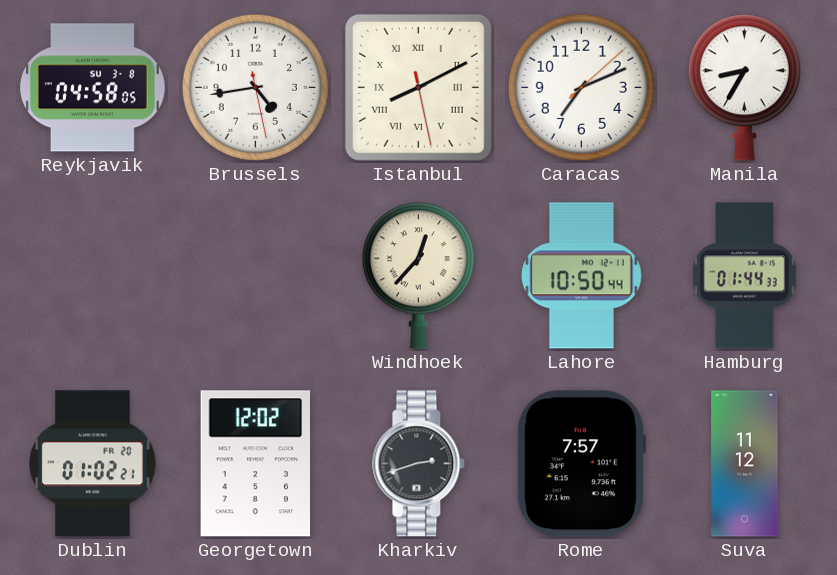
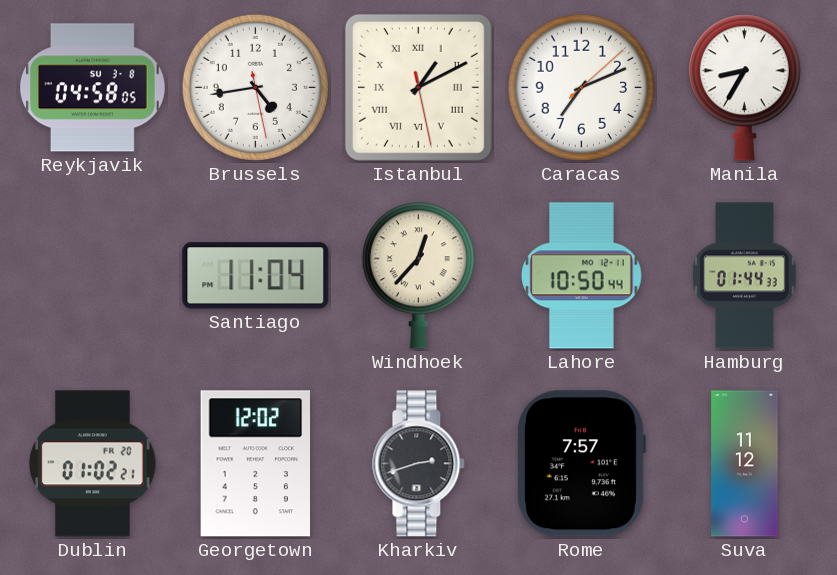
Istanbul: 8:10 -> 1:10 (418, 87)
Santiago: none -> 11:04 (256, 276)
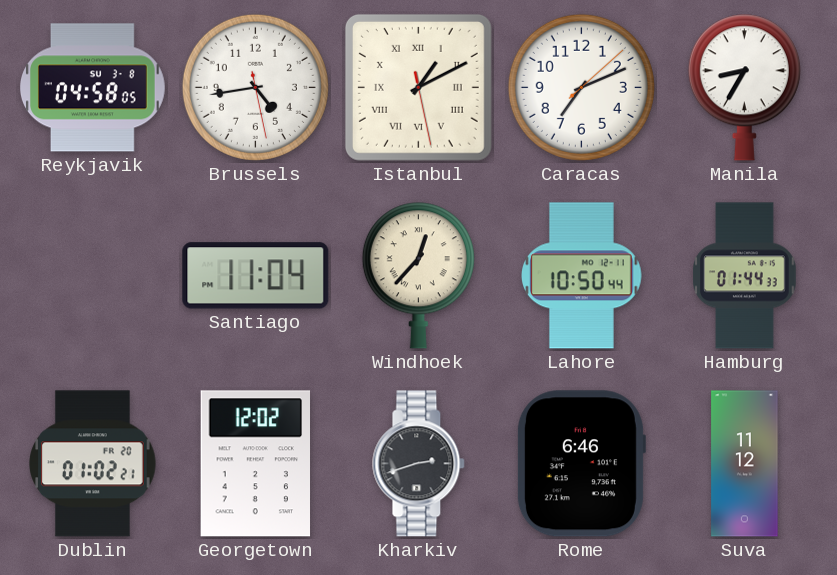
Rome: 7:57 -> 6:46 (581, 464)
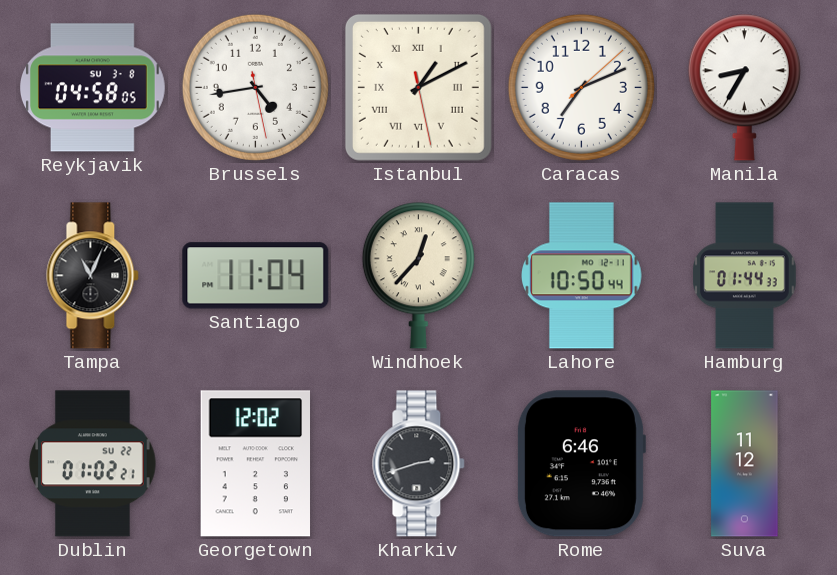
Tampa: none -> 11:04 (93, 276)
Dublin date: FR 20 -> SU 22 (93, 464)
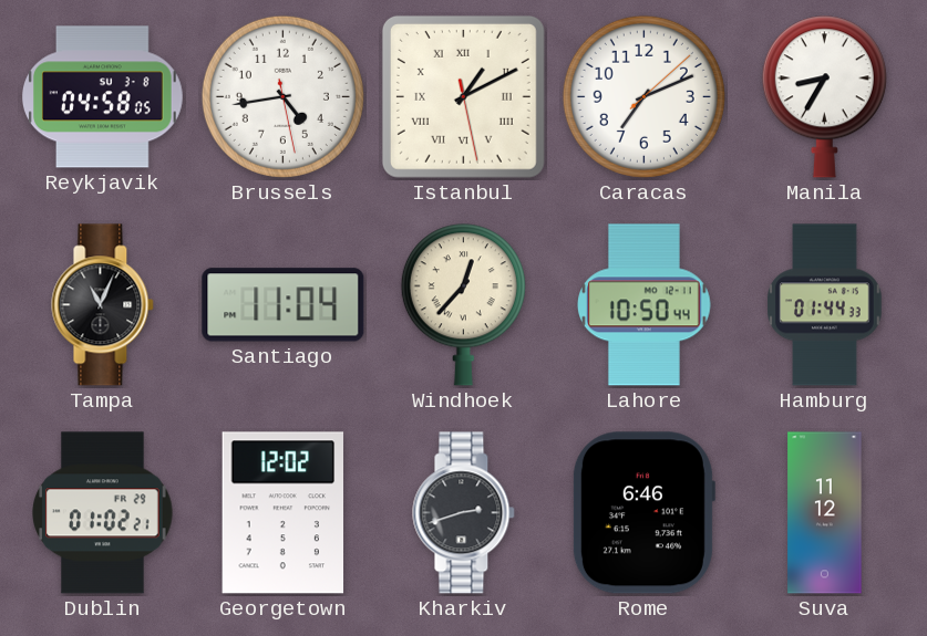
Dublin date: SU 22 -> FR 29 (103, 513)
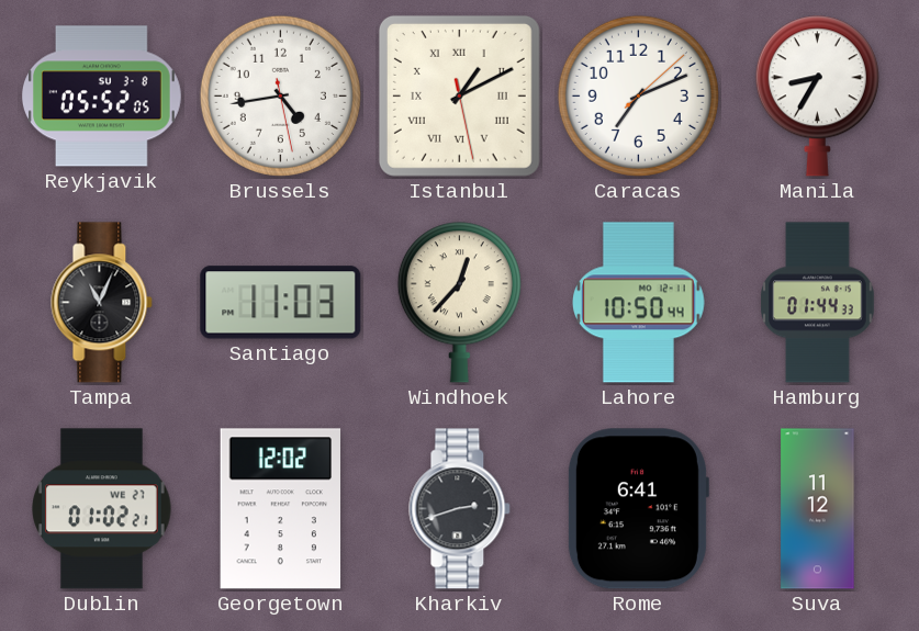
Reykjavik: 04:58 -> 05:52 (102, 97)
Santiago: 11:04 -> 11:03 (281, 303)
Dublin date: FR 29 -> WE 27 (102, 509)
Rome: 6:46 -> 6:41 (638, 509)
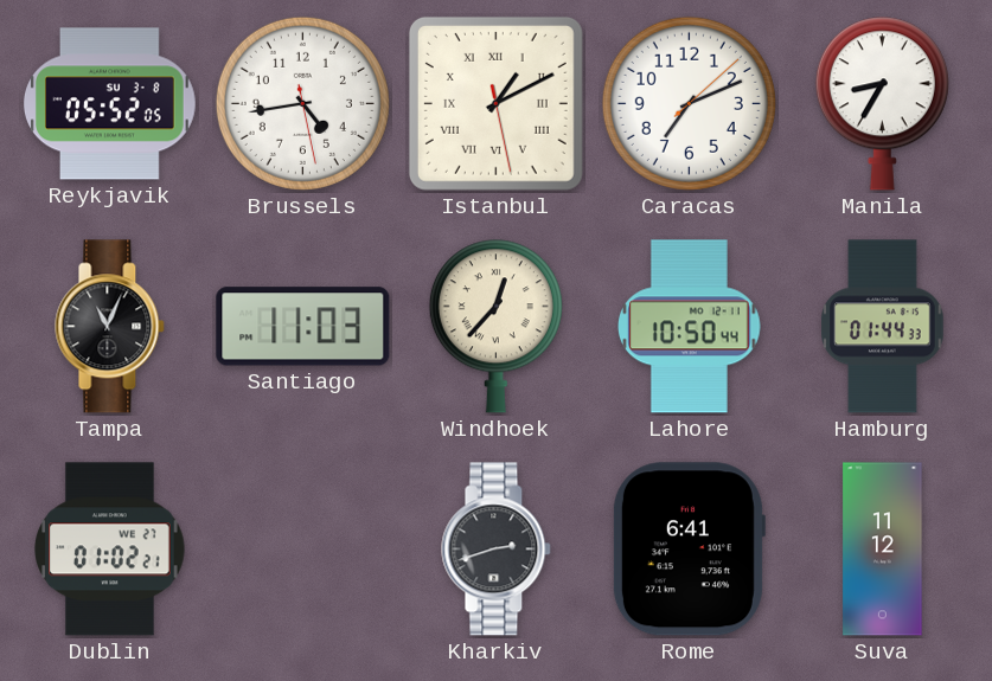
Georgetown: 12:02 -> none (281, 509)
